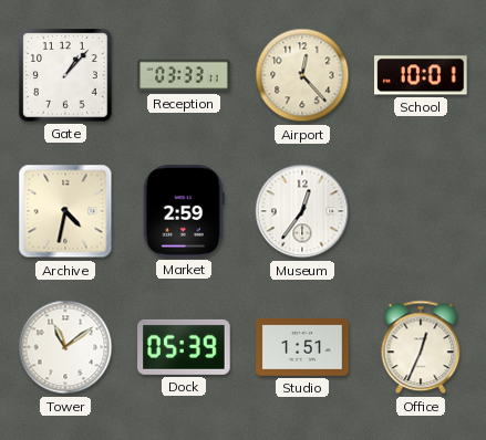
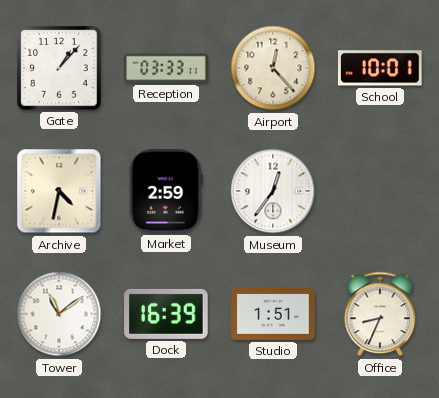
Dock: 05:39 -> 16:39 (166, 314)
Office: 12:34 -> 8:34 (380, 314)
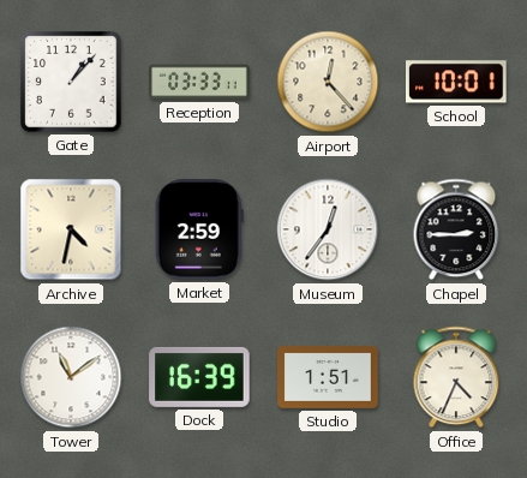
Chapel: none -> 2:45 (456, 229)
Office: 8:34 -> 4:34 (456, 377)
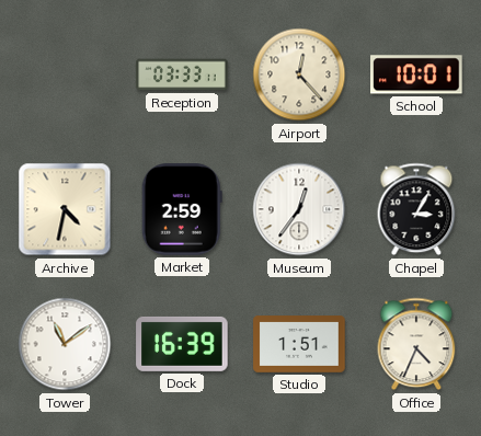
Gate: 1:07 -> none (71, 82)
Chapel: 2:45 -> 3:05 (416, 209)
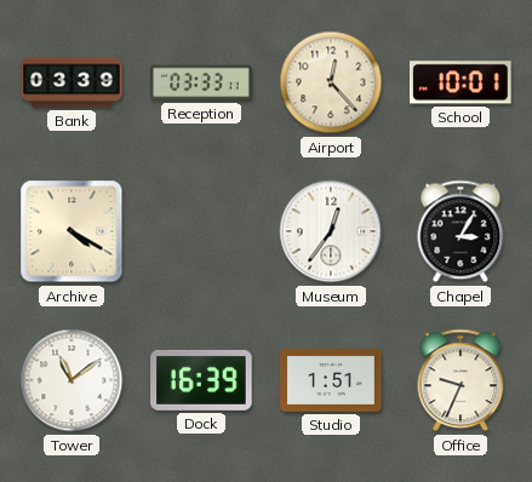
Bank: none -> 03:39 (71, 82)
Archive: 4:32 -> 4:20 (71, 231)
Market: 2:59 -> none (182, 209)
Office: 4:34 -> 9:34 (461, 380)
